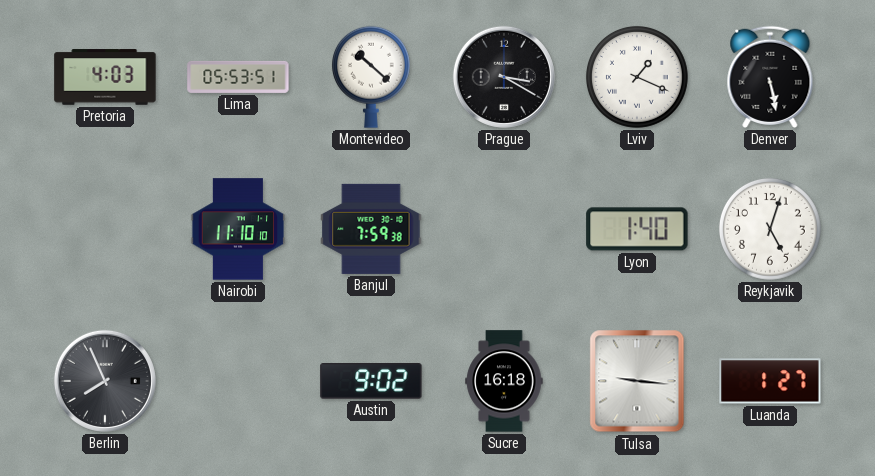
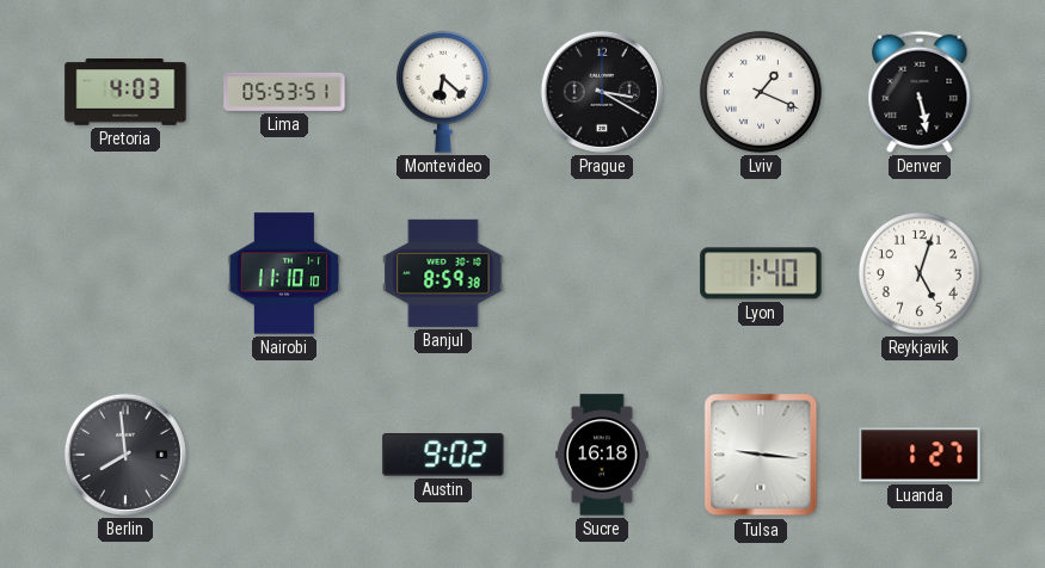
Montevideo: 10:22 -> 6:22 (443, 92)
Banjul: 7:59 -> 8:59 (443, 273)
Berlin: 7:56 -> 7:59 (125, 455)
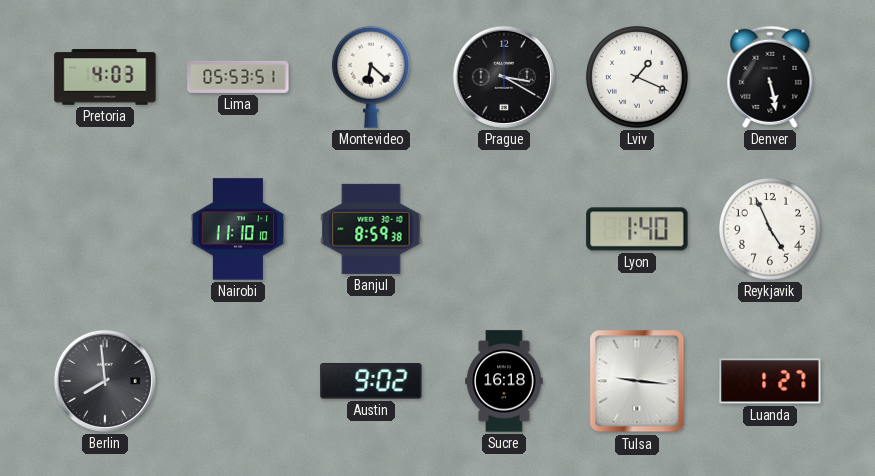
Reykjavik: 5:03 -> 4:56 (770, 229)
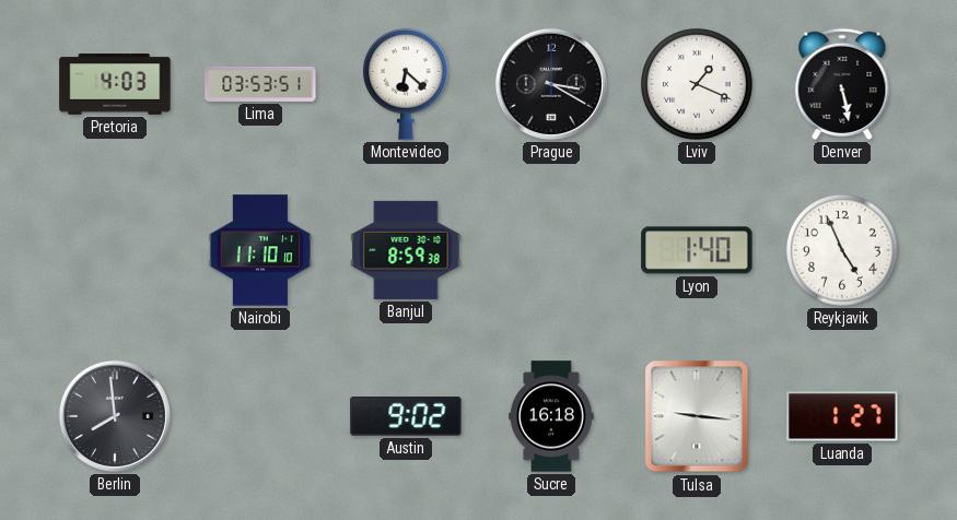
Lima: 05:53 -> 03:53 (260, 84)
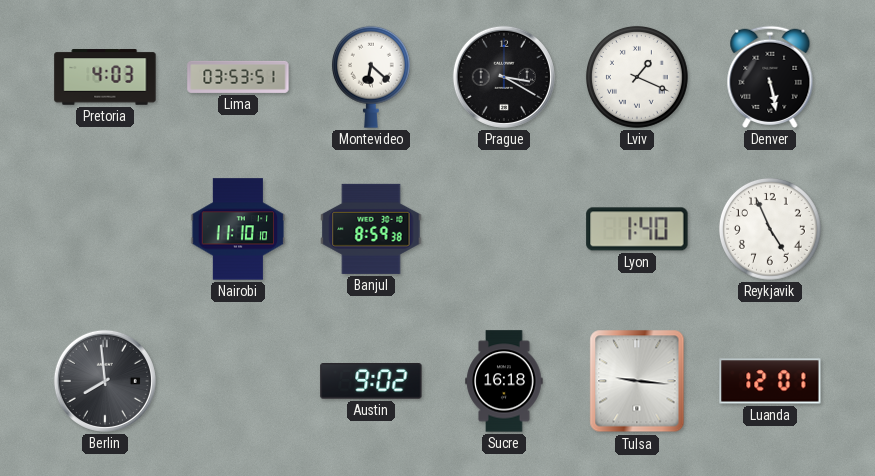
Luanda: 1:27 -> 12:01 (770, 381)
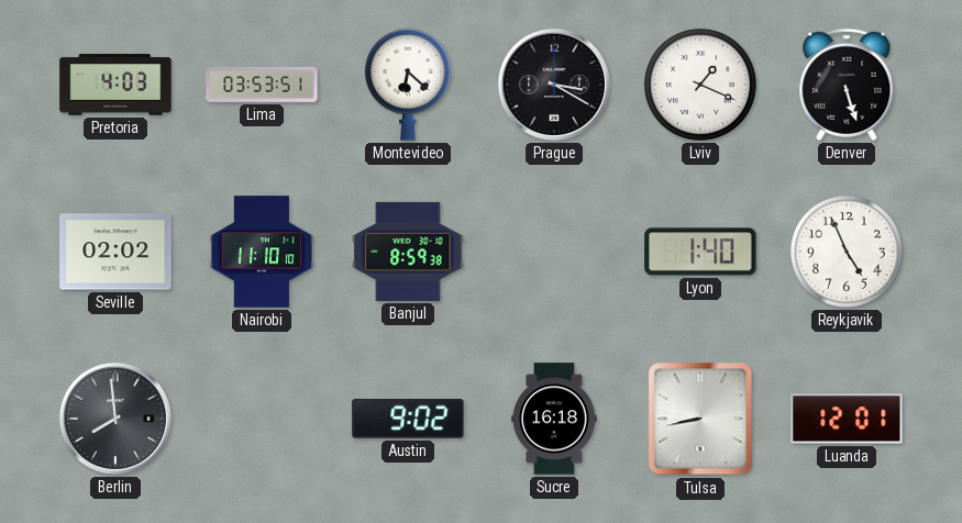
Denver: 5:28 -> 5:27 (847, 85)
Seville: none -> 02:02 (115, 252)
Tulsa: 9:16 -> 8:43 (700, 419)
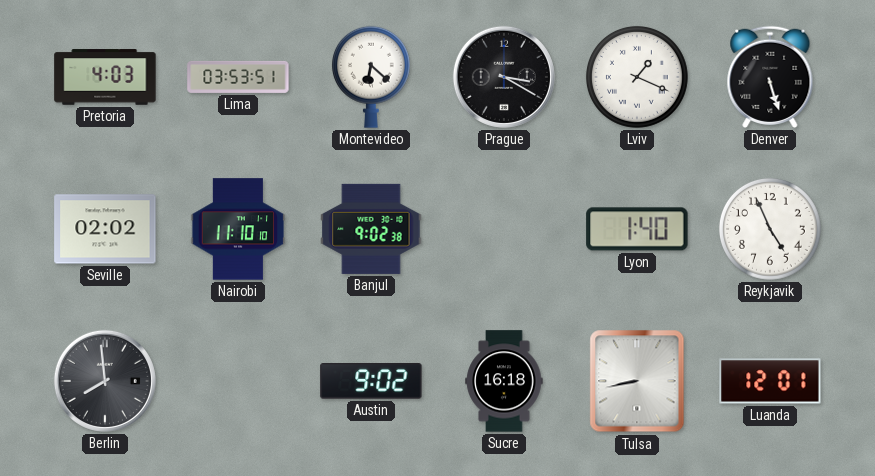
Banjul: 8:59 -> 9:02 (371, 229)
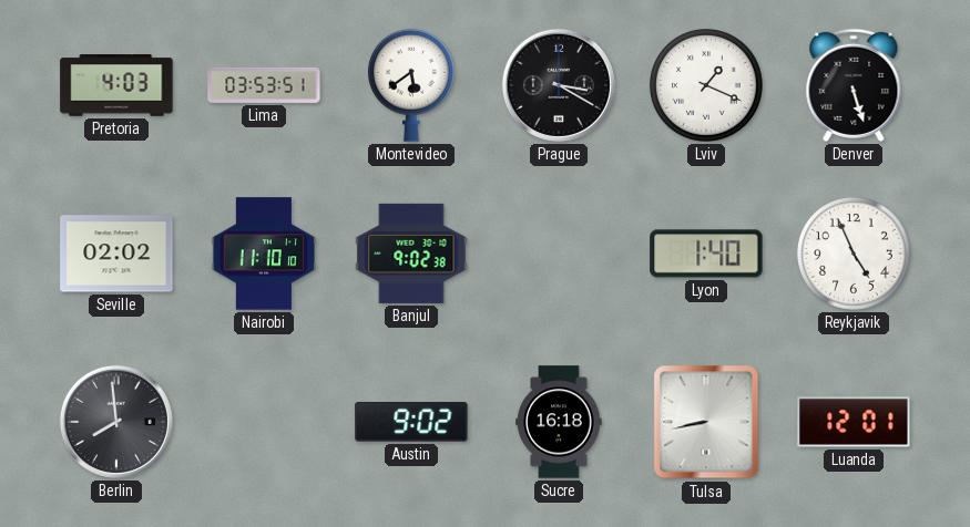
Montevideo: 6:22 -> 5:39 (411, 85)
